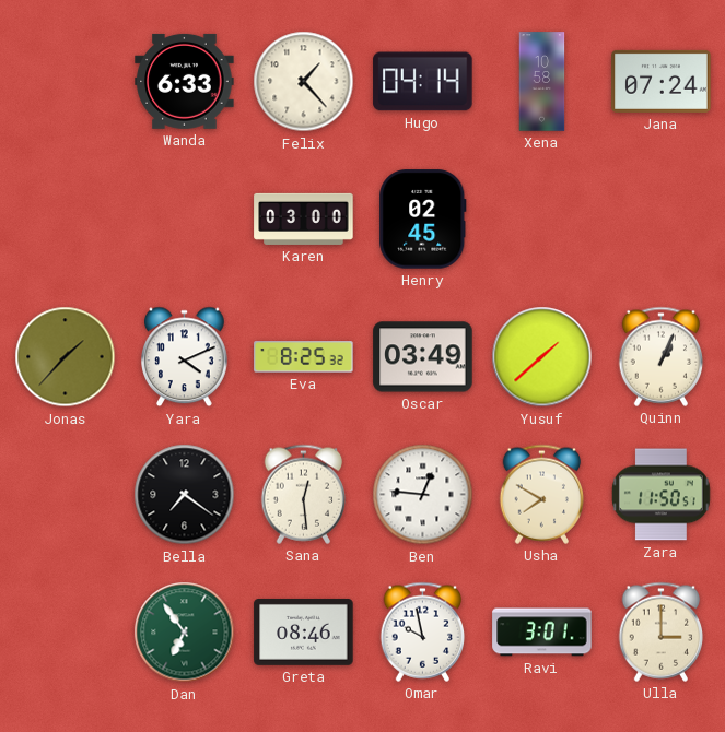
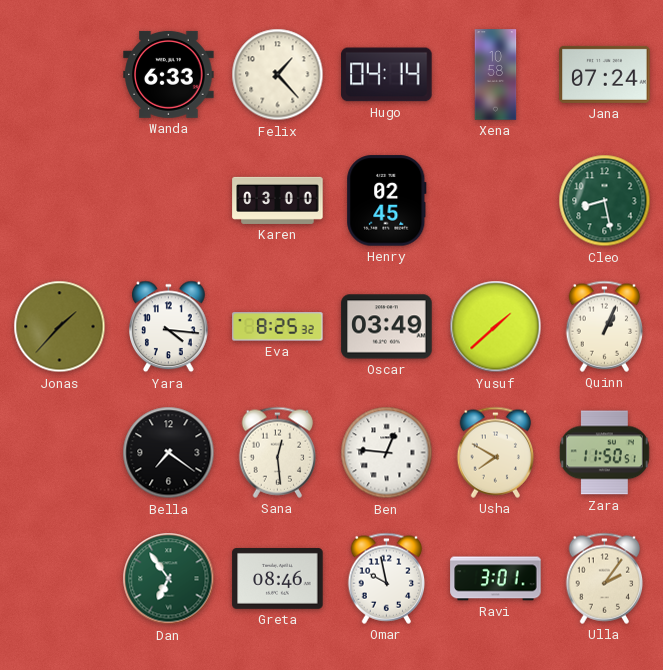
Cleo: none -> 8:28 (605, 201)
Yara: 4:11 -> 4:16 (169, 327)
Ulla: 3:00 -> 2:06 (605, 578)
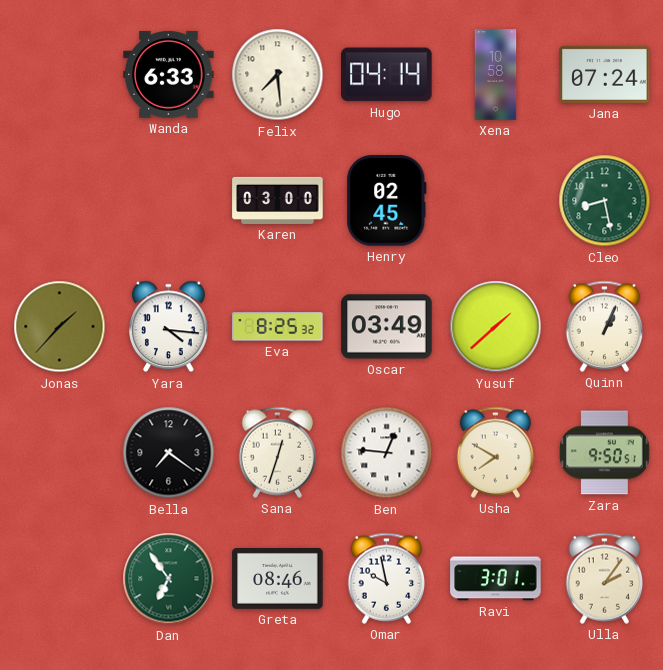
Felix: 1:23 -> 7:29 (278, 75)
Sana: 12:29 -> 12:33 (278, 452)
Zara: 11:50 -> 9:50 (604, 453)
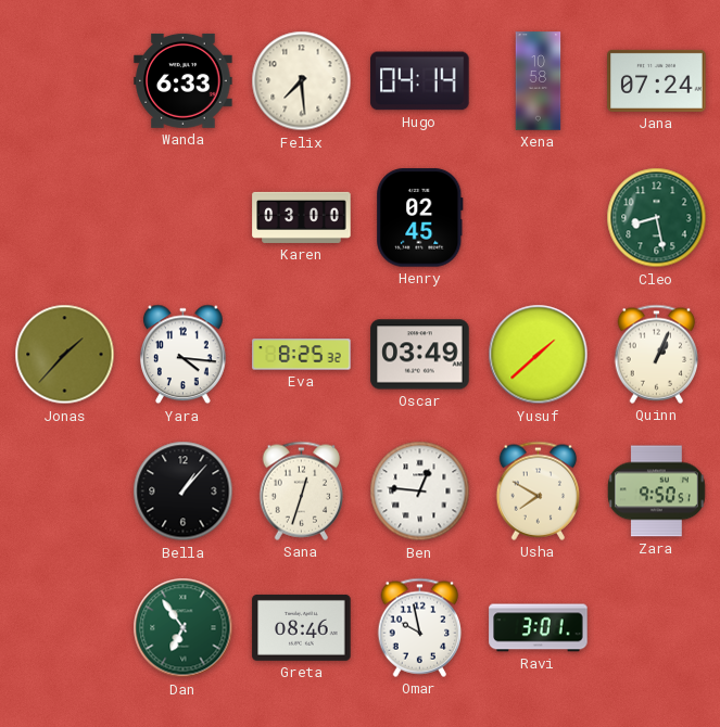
Bella: 7:21 -> 1:07 (184, 492)
Ulla: 2:06 -> none (605, 578)
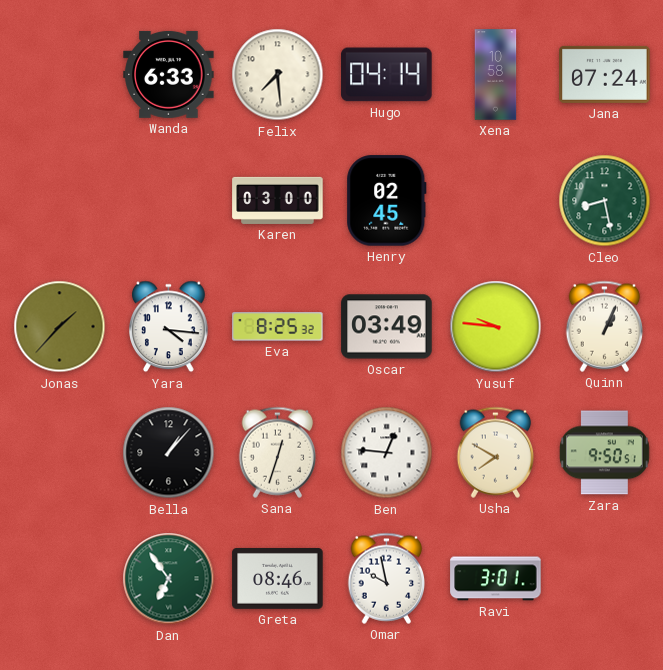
Yusuf: 1:38 -> 9:46 (496, 327)
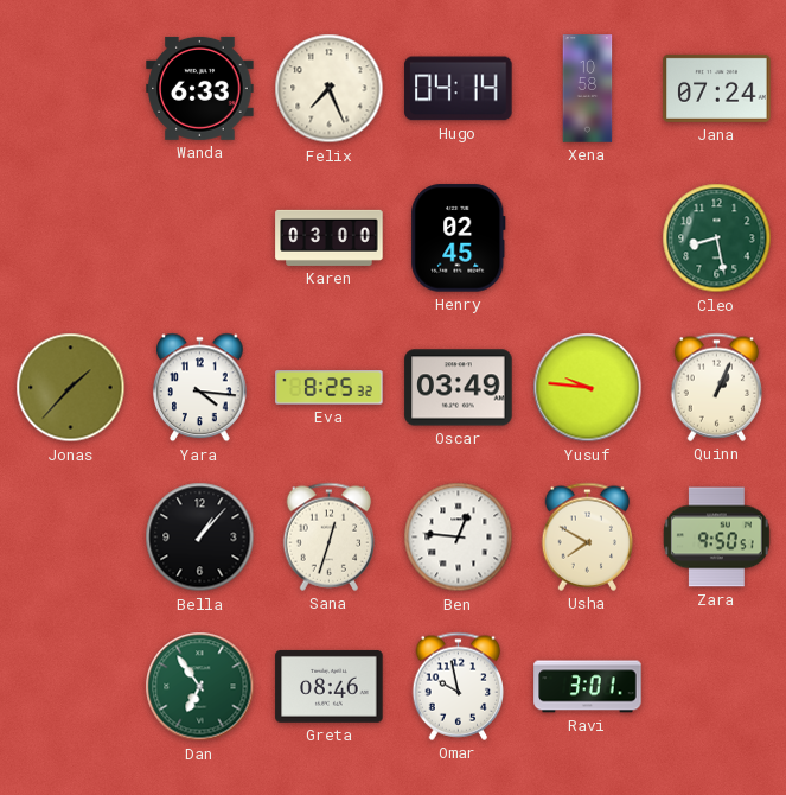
Felix: 7:29 -> 7:26 (330, 89)
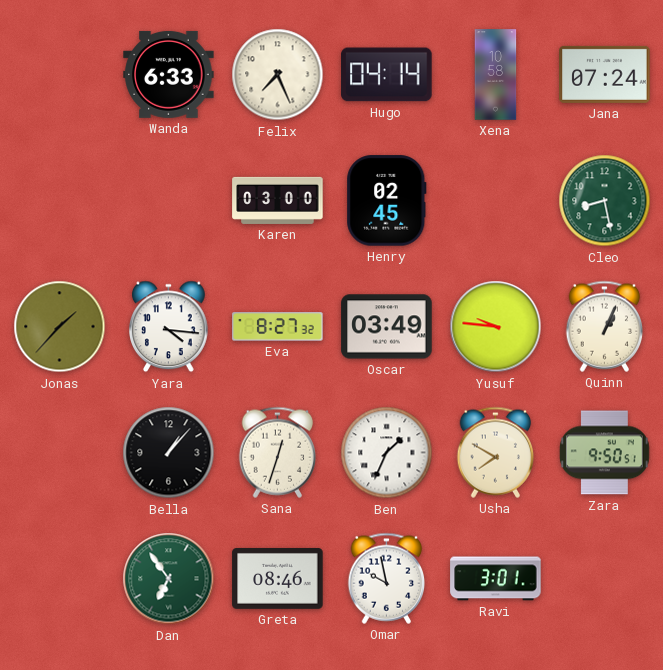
Eva: 8:25 -> 8:27 (278, 327)
Ben: 12:46 -> 1:34 (387, 453)
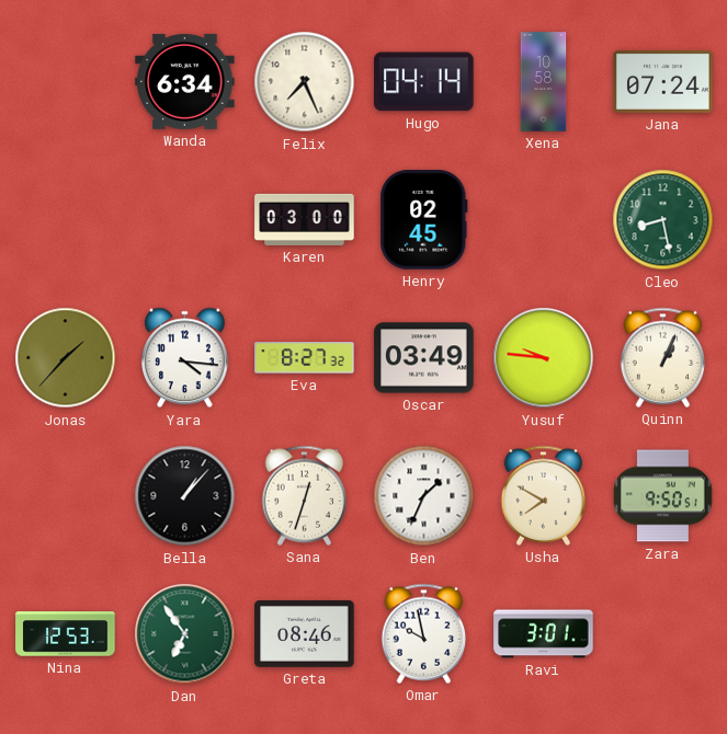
Wanda: 6:33 -> 6:34 (185, 81)
Nina: none -> 12:53 (66, 634)
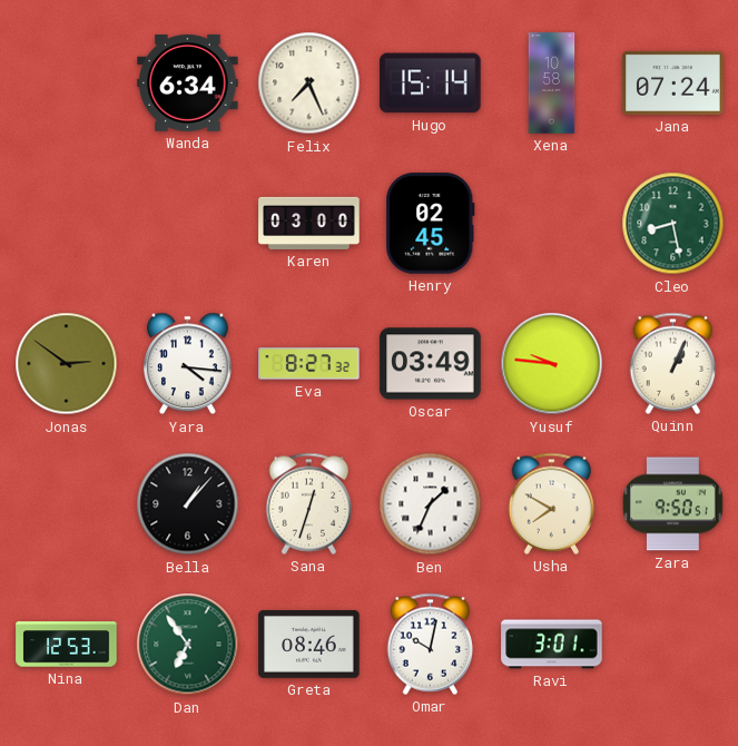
Hugo: 04:14 -> 15:14 (431, 84)
Jonas: 1:37 -> 2:51 (67, 364)
Omar: 9:58 -> 10:02 (431, 644)
